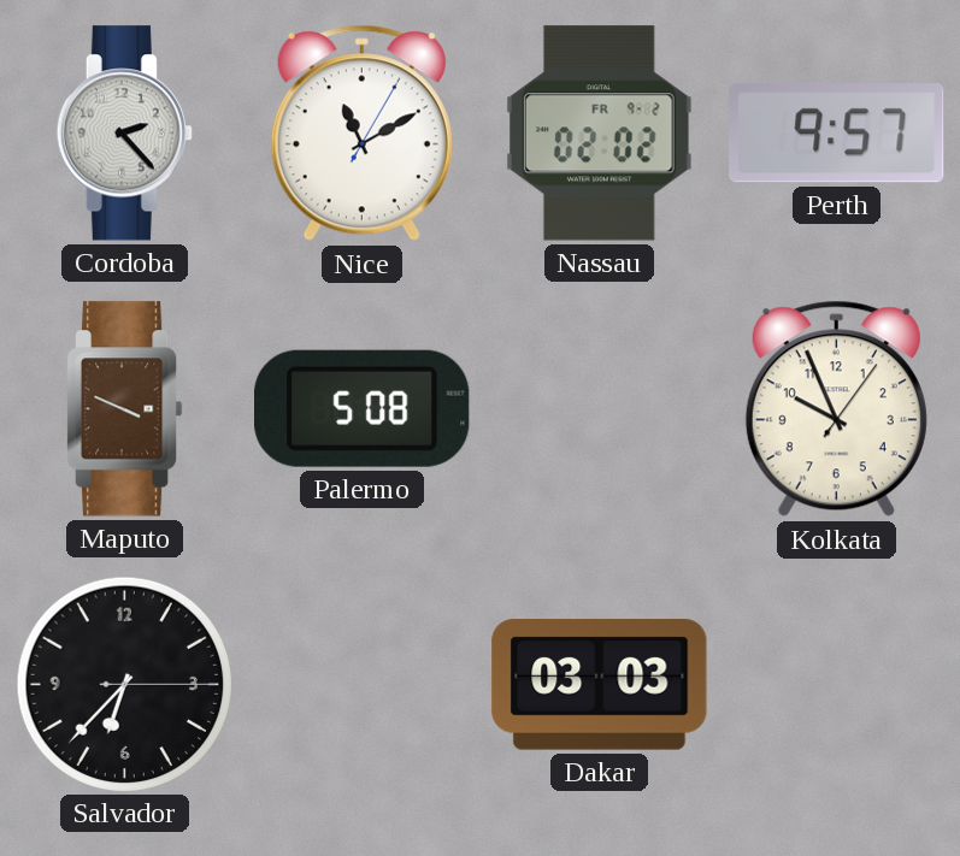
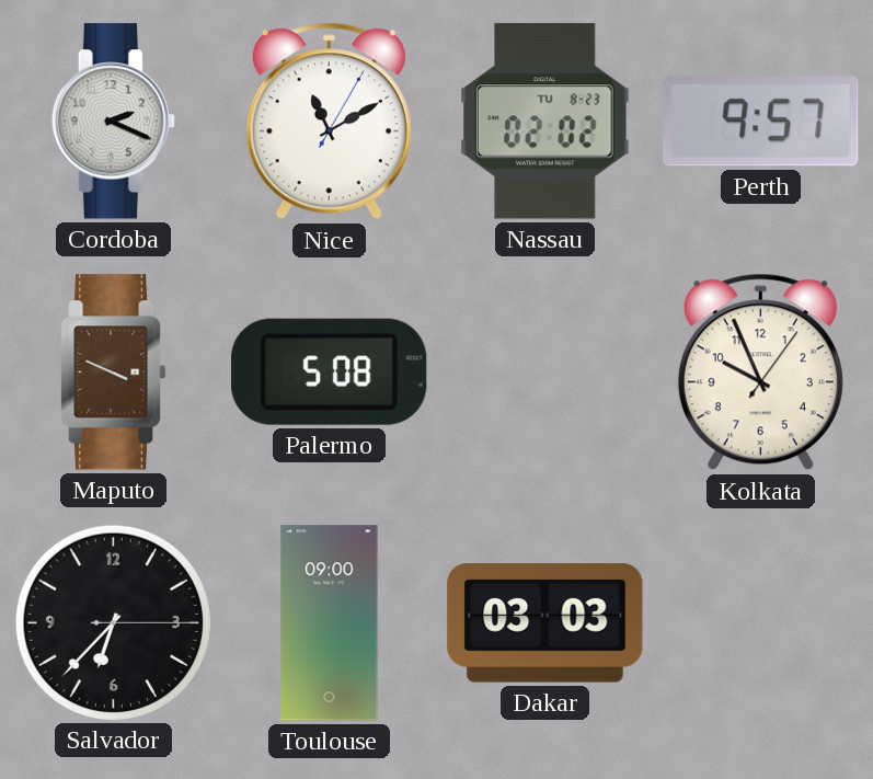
Cordoba: 2:23 -> 2:19 (113, 122)
Nassau date: FR 9-2 -> TU 8-23 (545, 122)
Toulouse: none -> 09:00 (330, 623)
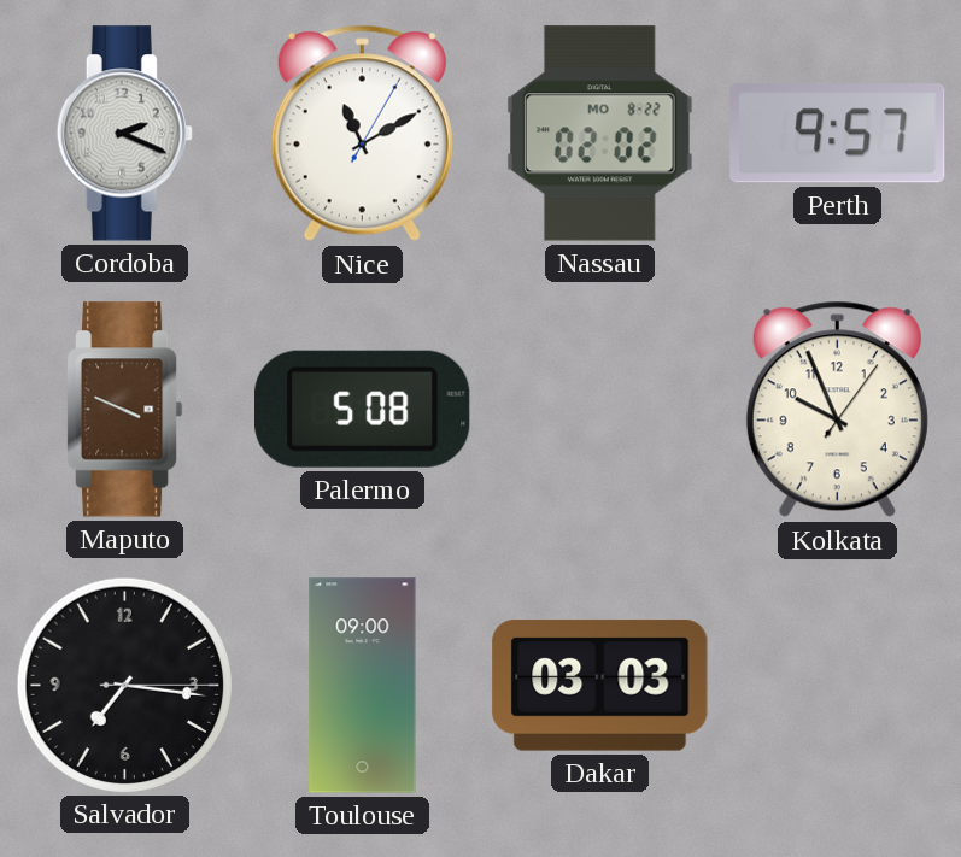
Nassau date: TU 8-23 -> MO 8-22 (600, 134)
Salvador: 6:37 -> 7:16 (124, 685)
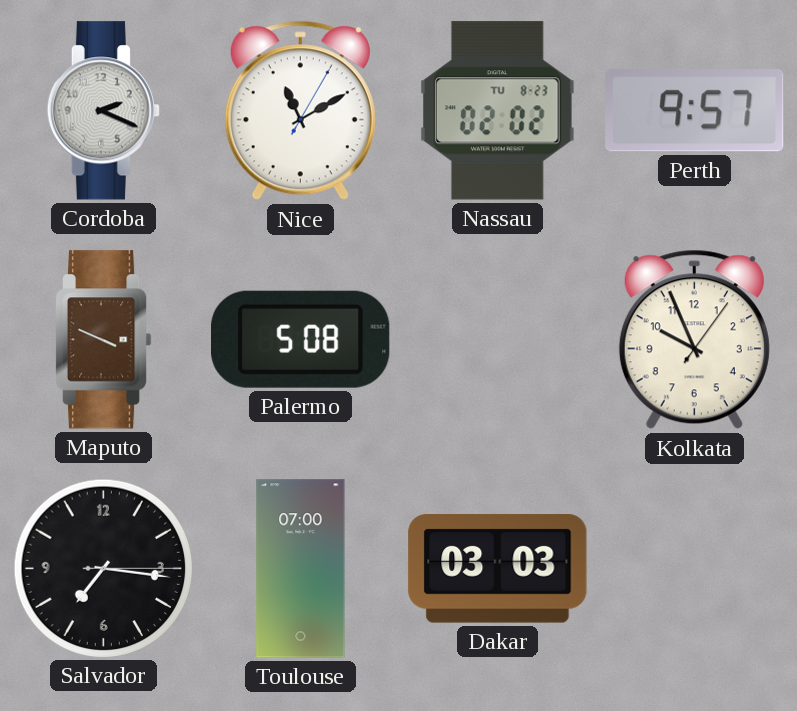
Nassau date: MO 8-22 -> TU 8-23 (498, 111)
Toulouse: 09:00 -> 07:00 (301, 569)
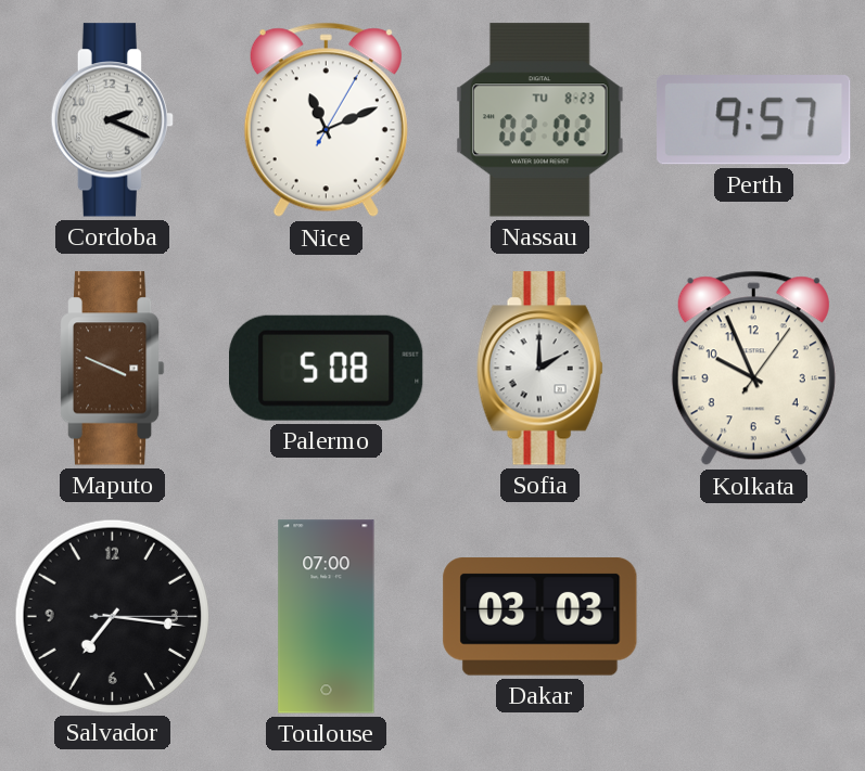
Nice: 11:10 -> 11:11 (326, 120)
Sofia: none -> 2:00 (539, 369)
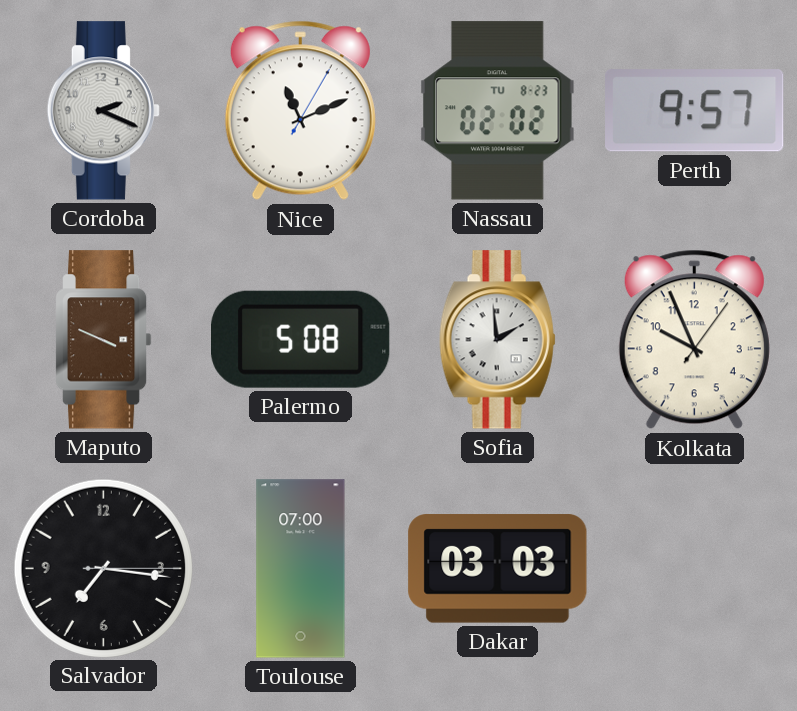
Sofia: 2:00 -> 1:59 (497, 340)
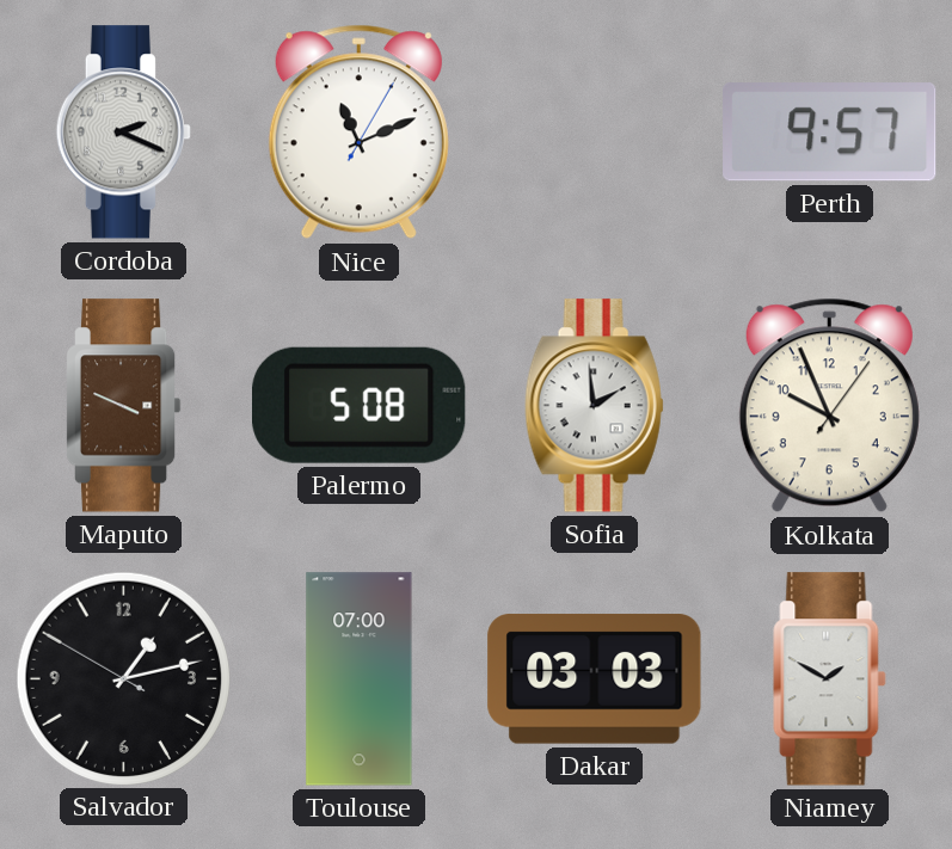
Nassau: 02:02 -> none (498, 111)
Salvador: 7:16 -> 1:12 (123, 678)
Niamey: none -> 1:50 (830, 679)
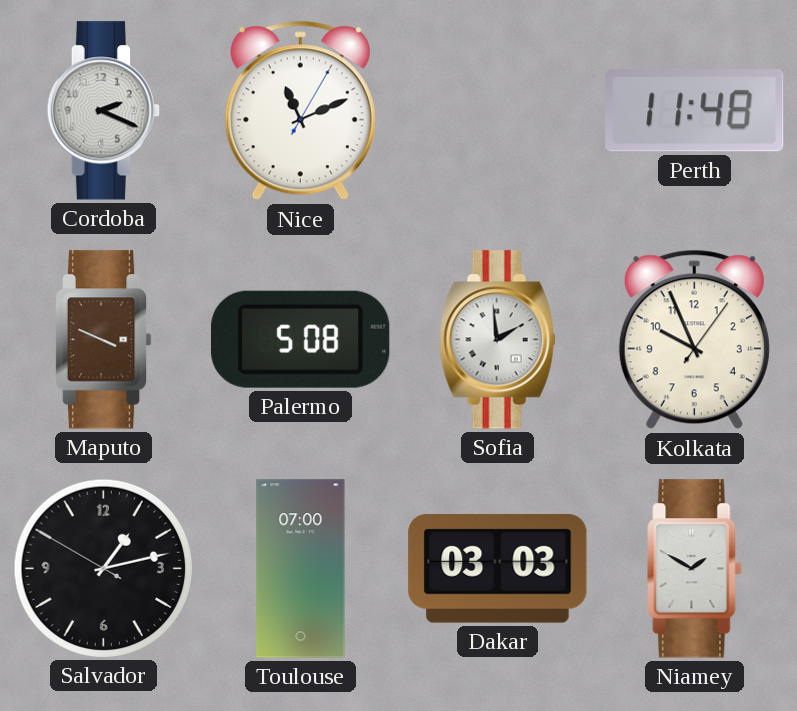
Perth: 9:57 -> 11:48 (695, 111)
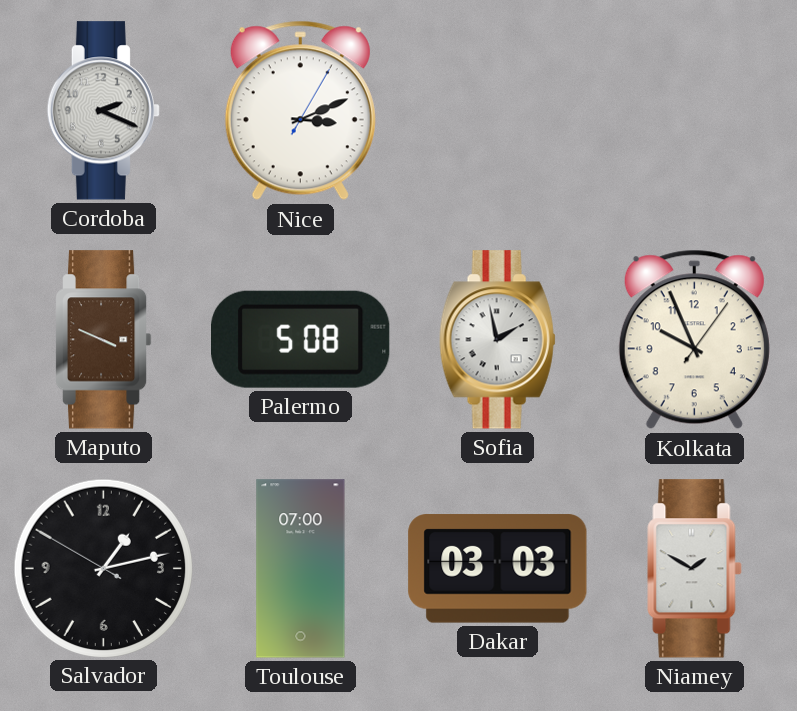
Nice: 11:11 -> 3:11 (300, 111)
Perth: 11:48 -> none (695, 111)
Sofia: 1:59 -> 1:58 (497, 340)
